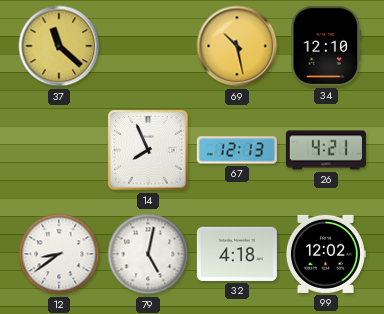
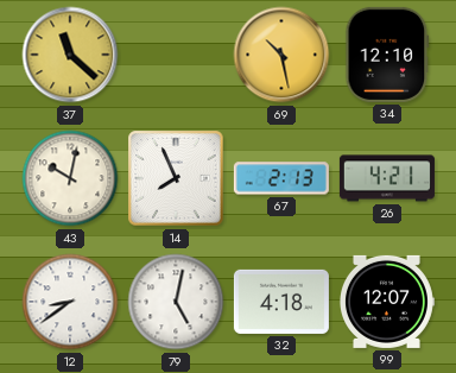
43: none -> 10:02 (70, 178)
67: 12:13 -> 2:13 (281, 178)
99: 12:02 -> 12:07 (386, 302)
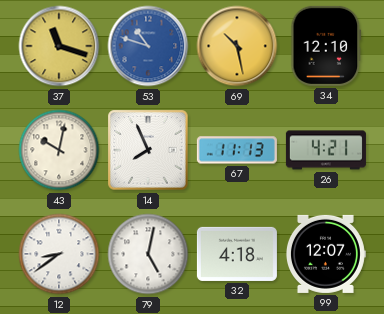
37: 11:22 -> 11:18 (59, 46)
53: none -> 10:48 (148, 46)
67: 2:13 -> 11:13 (237, 150)
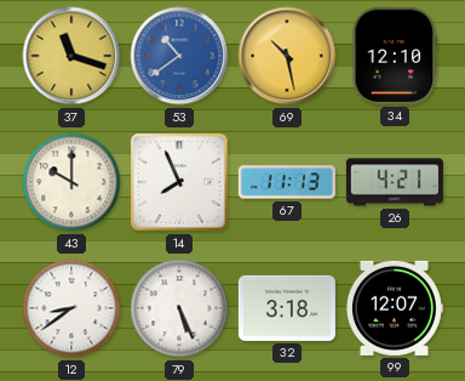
53: 10:48 -> 10:39 (179, 56)
43: 10:02 -> 10:00 (71, 182)
79: 5:02 -> 5:26 (179, 308)
32: 4:18 -> 3:18 (287, 308)
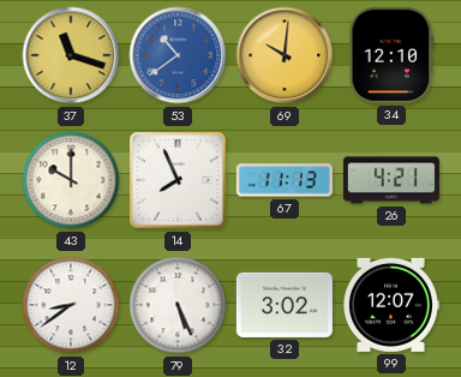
69: 10:28 -> 10:01 (285, 55)
32: 3:18 -> 3:02 (285, 305)
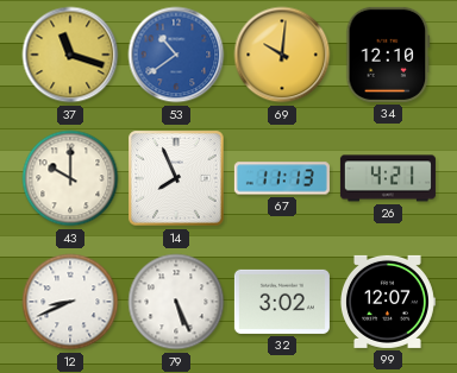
12: 8:39 -> 8:41 (70, 302)
